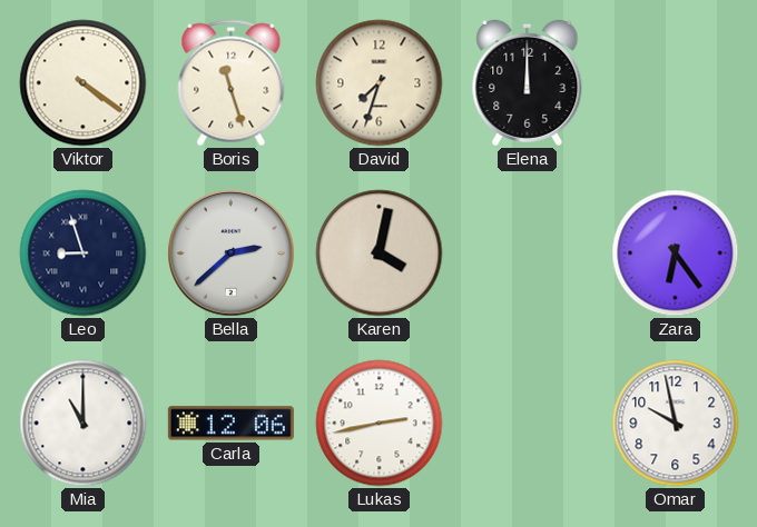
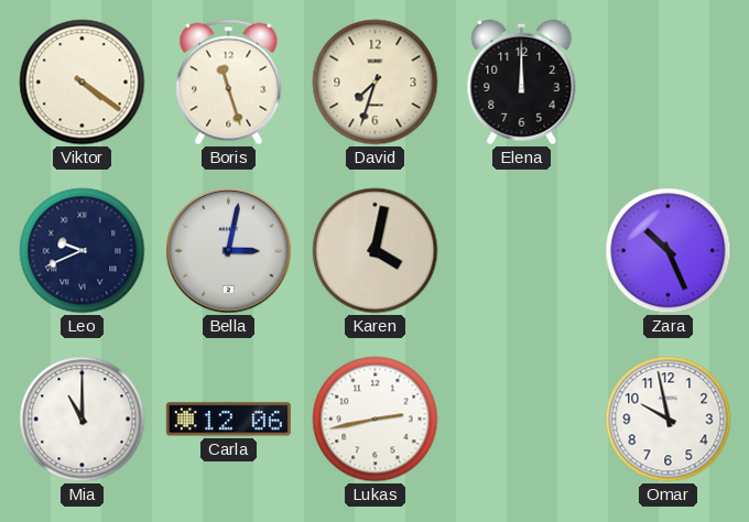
Leo: 8:57 -> 9:41 (83, 251)
Bella: 2:38 -> 3:02 (229, 251)
Zara: 6:24 -> 10:26 (669, 251)
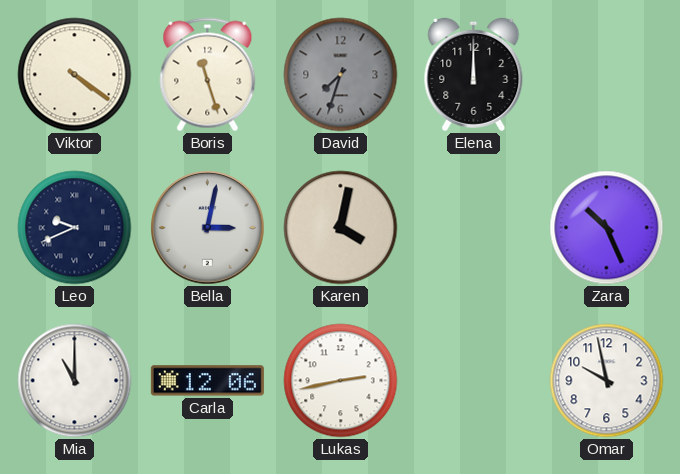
David dial: cream -> grey (341, 75)
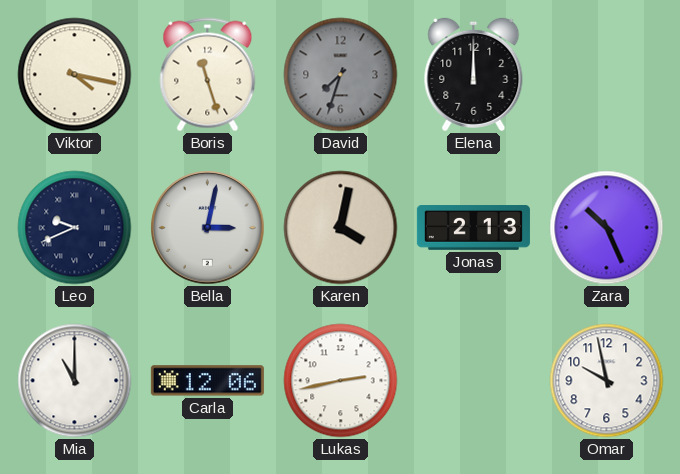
Viktor: 4:21 -> 4:17 (75, 75)
Jonas: none -> 2:13 (473, 228)
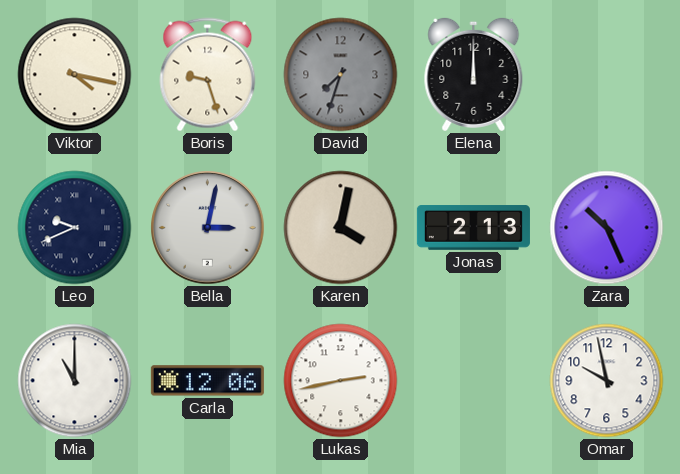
Boris: 11:27 -> 9:27 (208, 75)
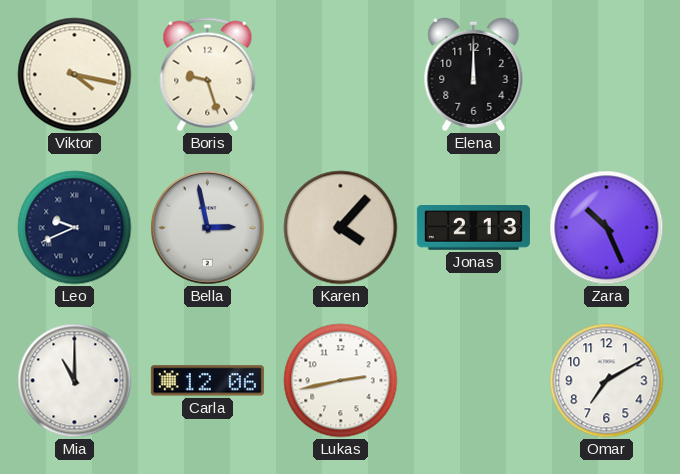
David: 7:33 -> none (341, 75)
Bella: 3:02 -> 2:58 (208, 228)
Karen: 4:02 -> 4:07 (341, 228)
Omar: 9:58 -> 7:10 (607, 381)
